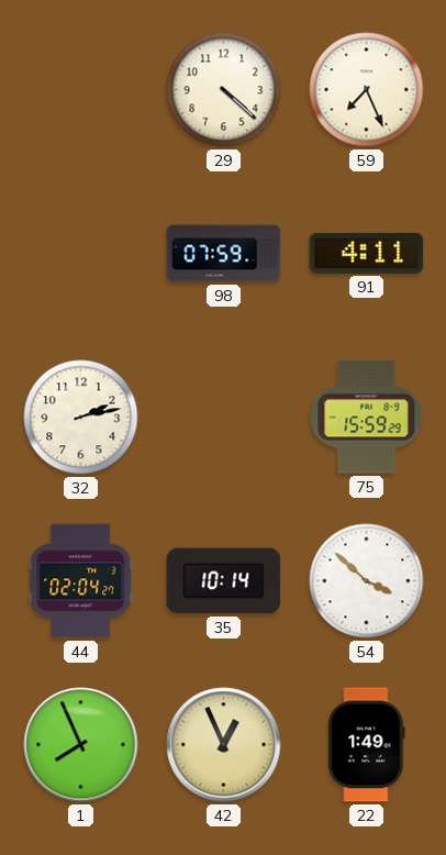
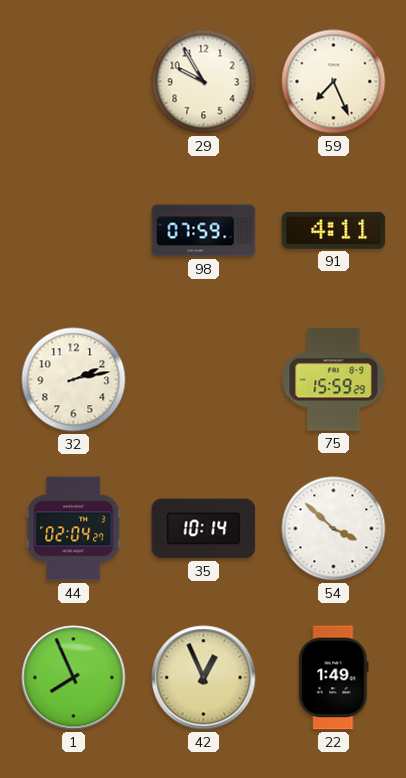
29: 4:22 -> 9:55 (204, 82)
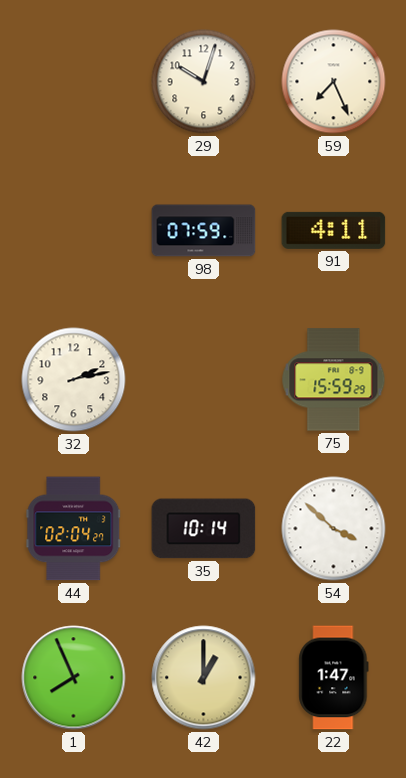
29: 9:55 -> 10:03 (204, 82)
42: 12:56 -> 1:00 (204, 678)
22: 1:49 -> 1:47 (334, 678)
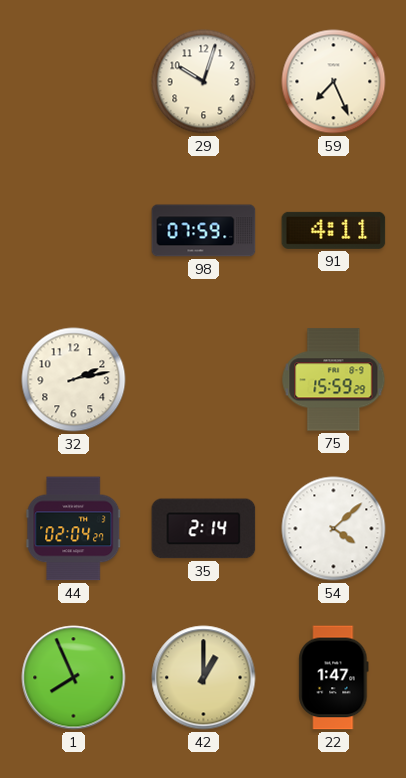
35: 10:14 -> 2:14 (204, 529)
54: 3:52 -> 4:08 (334, 529)
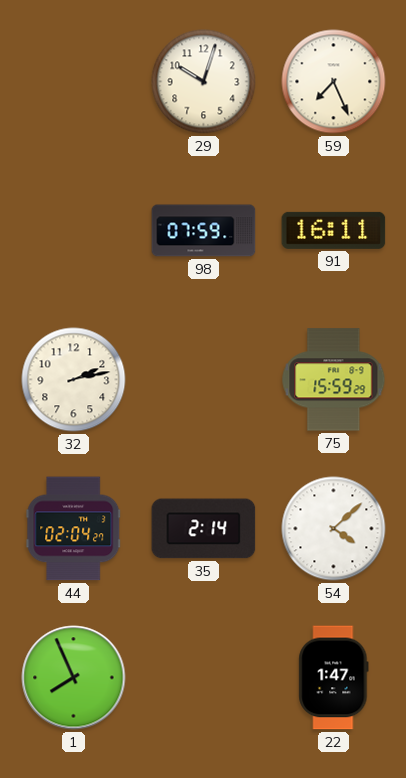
91: 4:11 -> 16:11 (334, 230)
42: 1:00 -> none (204, 678)
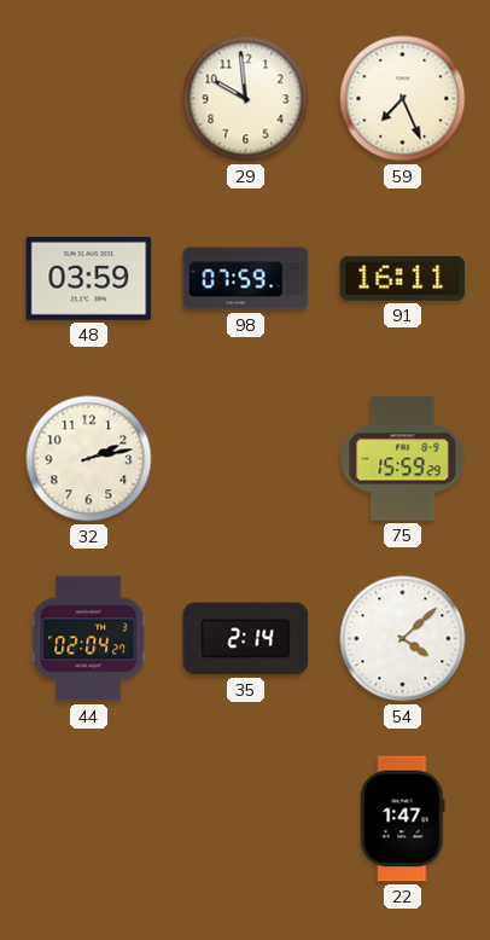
29: 10:03 -> 9:59 (246, 99)
48: none -> 03:59 (89, 279)
1: 7:56 -> none (74, 678)
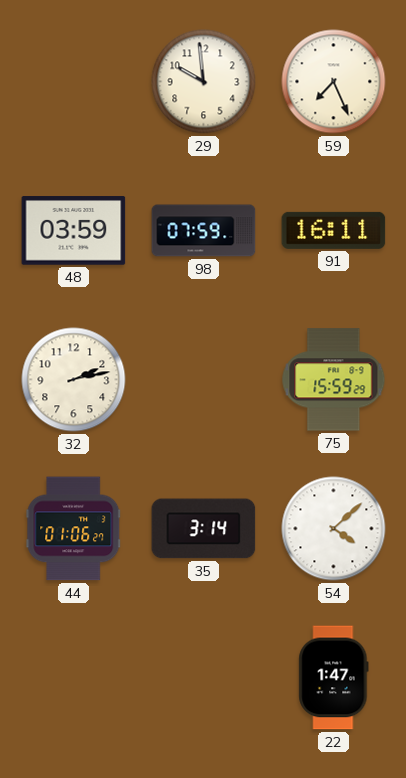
44: 02:04 -> 01:06 (74, 529)
35: 2:14 -> 3:14 (204, 529)
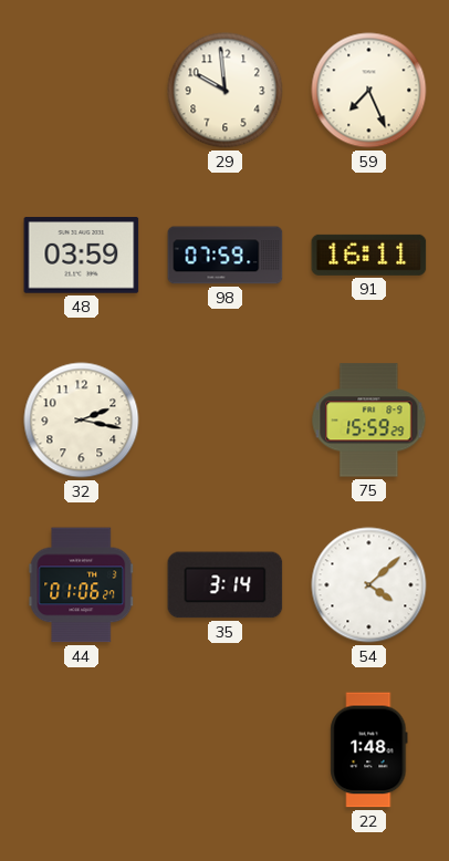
32: 2:13 -> 2:17 (82, 421)
22: 1:47 -> 1:48 (369, 750)
